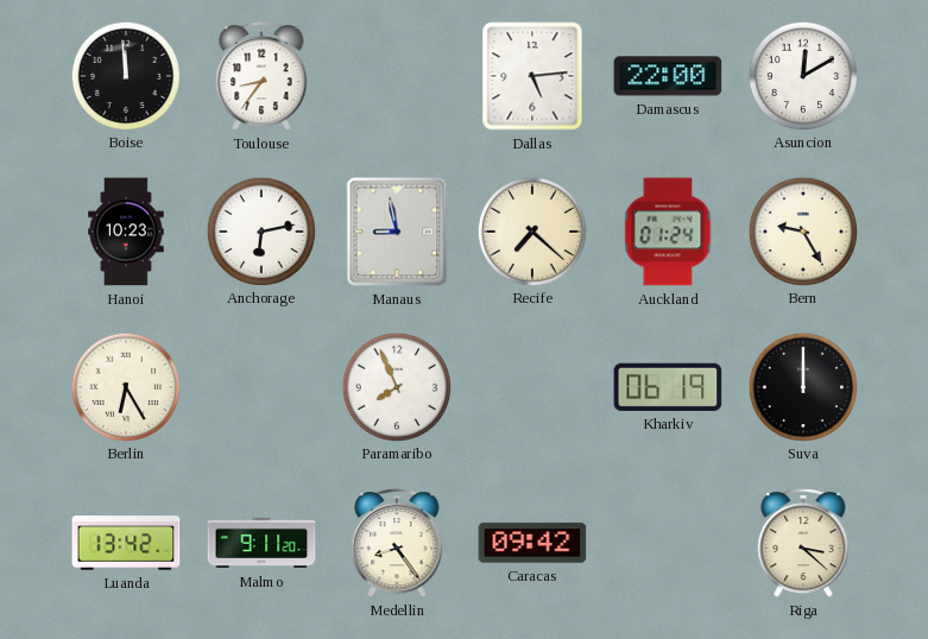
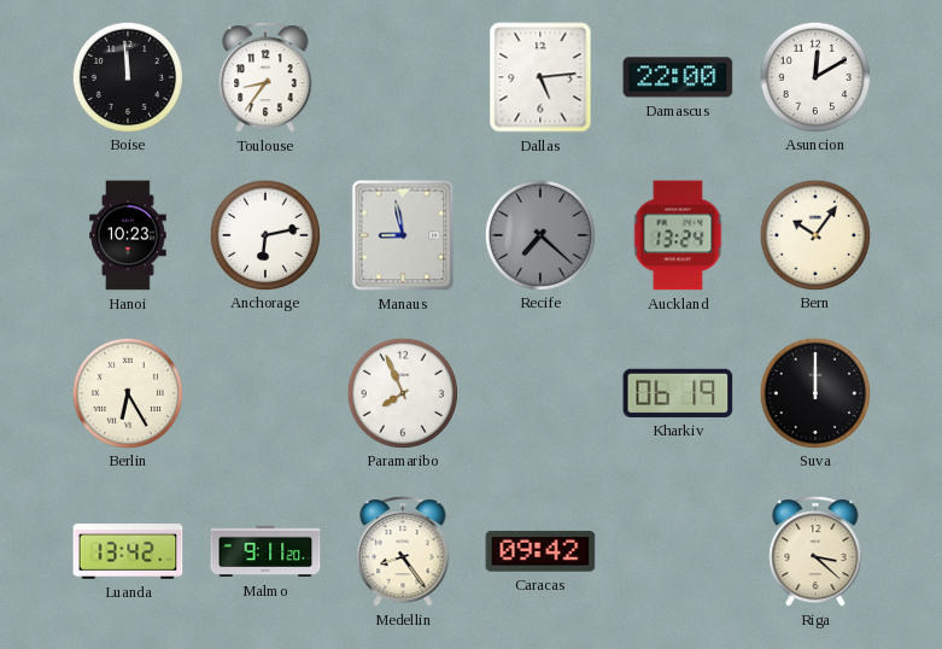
Recife dial: cream -> grey (539, 234)
Auckland: 01:24 -> 13:24 (678, 235)
Bern: 9:25 -> 10:06 (814, 234)
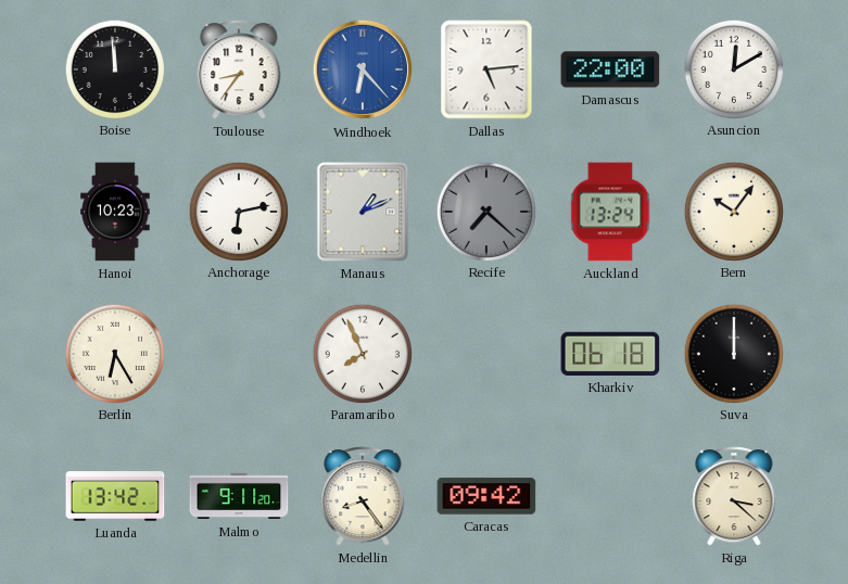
Windhoek: none -> 6:23 (363, 69)
Manaus: 8:58 -> 1:11 (363, 212)
Kharkiv: 06:19 -> 06:18 (610, 354)
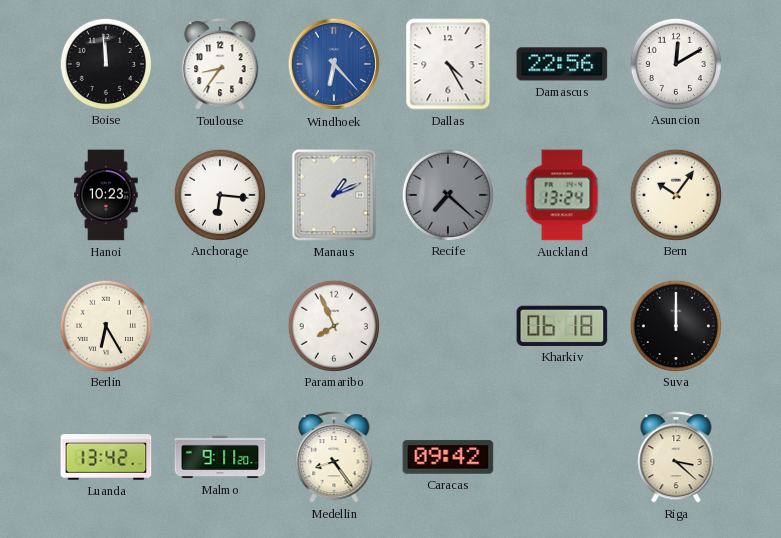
Dallas: 5:14 -> 4:25 (448, 64)
Damascus: 22:00 -> 22:56 (562, 64)
Anchorage: 6:13 -> 6:16 (219, 194)
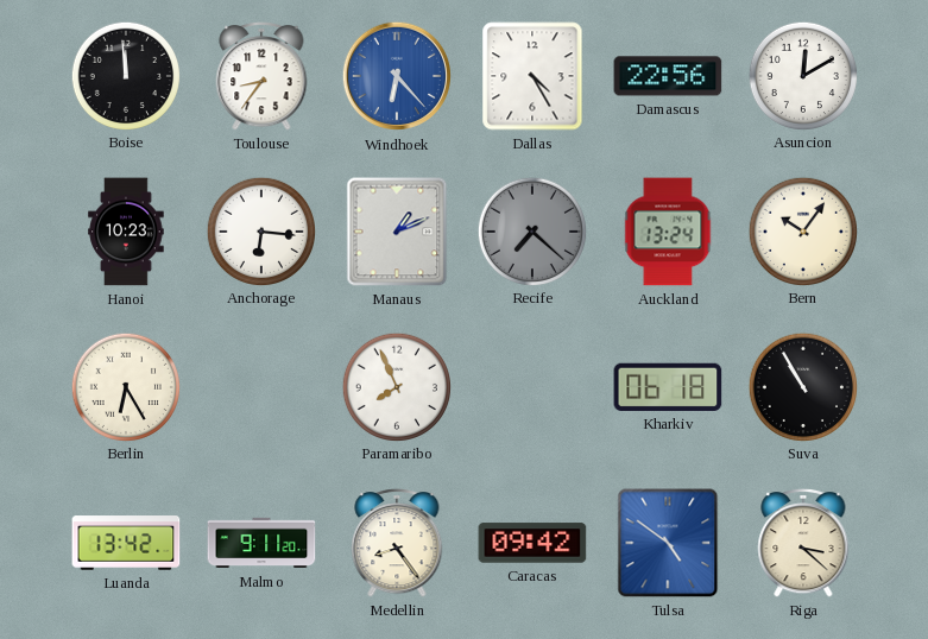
Suva: 12:00 -> 10:55 (802, 386)
Tulsa: none -> 4:51 (668, 543)
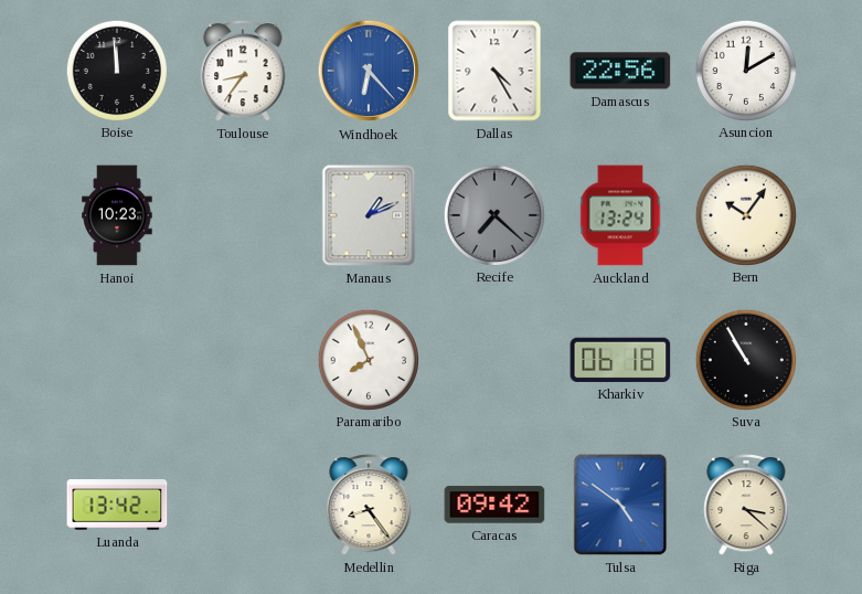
Anchorage: 6:16 -> none (260, 230)
Berlin: 6:25 -> none (125, 386)
Malmo: 9:11 -> none (261, 543)
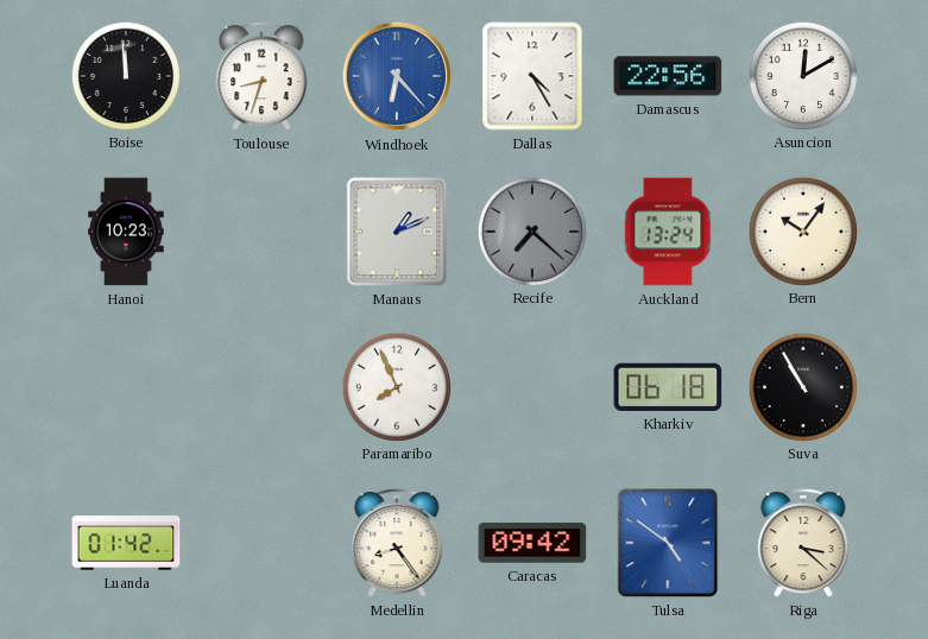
Toulouse: 8:36 -> 8:33 (261, 77)
Luanda: 13:42 -> 01:42 (126, 543)
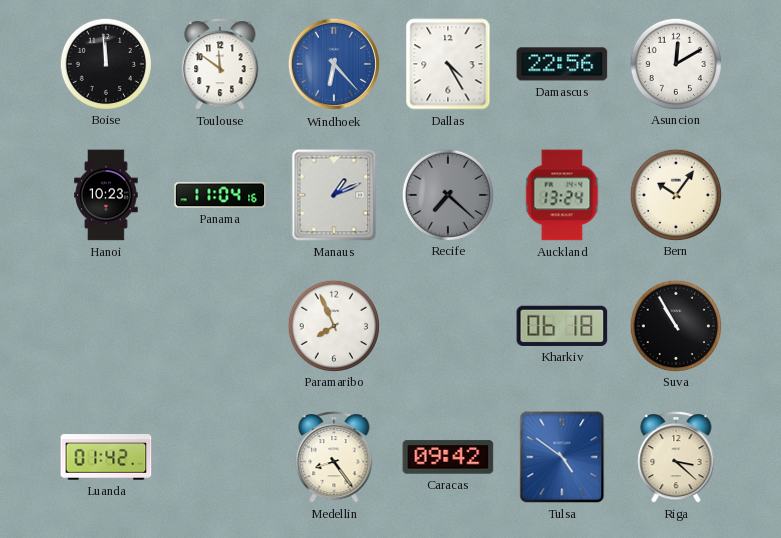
Toulouse: 8:33 -> 11:51 (220, 65)
Panama: none -> 11:04 (220, 195)
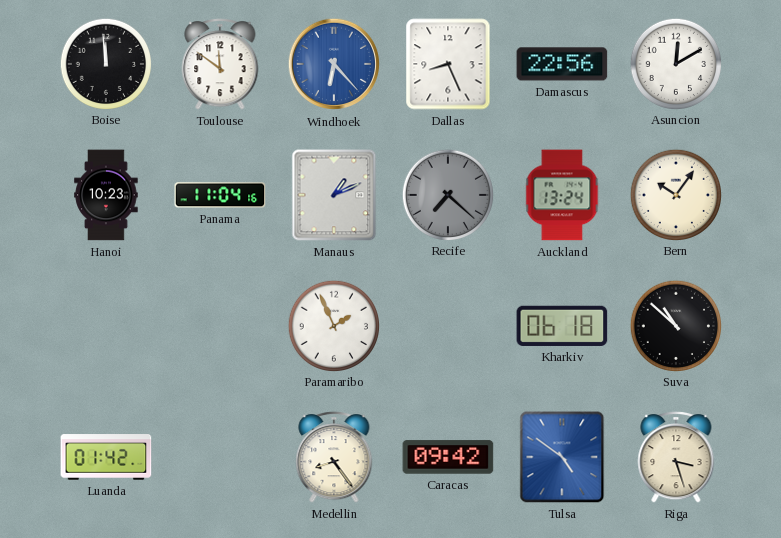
Dallas: 4:25 -> 8:26 (448, 64)
Paramaribo: 7:56 -> 1:56 (333, 325)
Suva: 10:55 -> 10:52 (675, 325)
Riga: 3:22 -> 3:27 (676, 458)
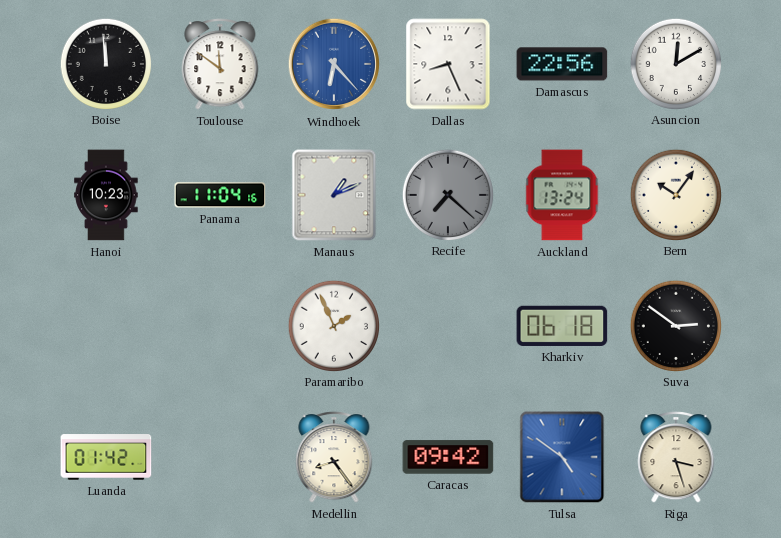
Suva: 10:52 -> 2:51 (675, 325)
